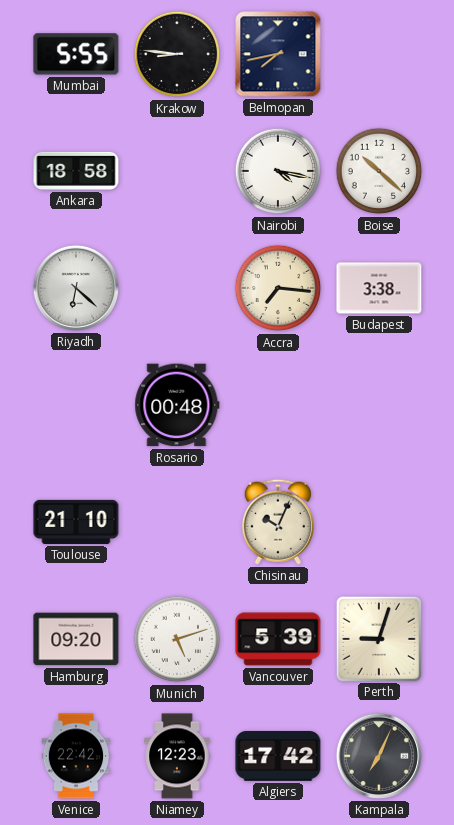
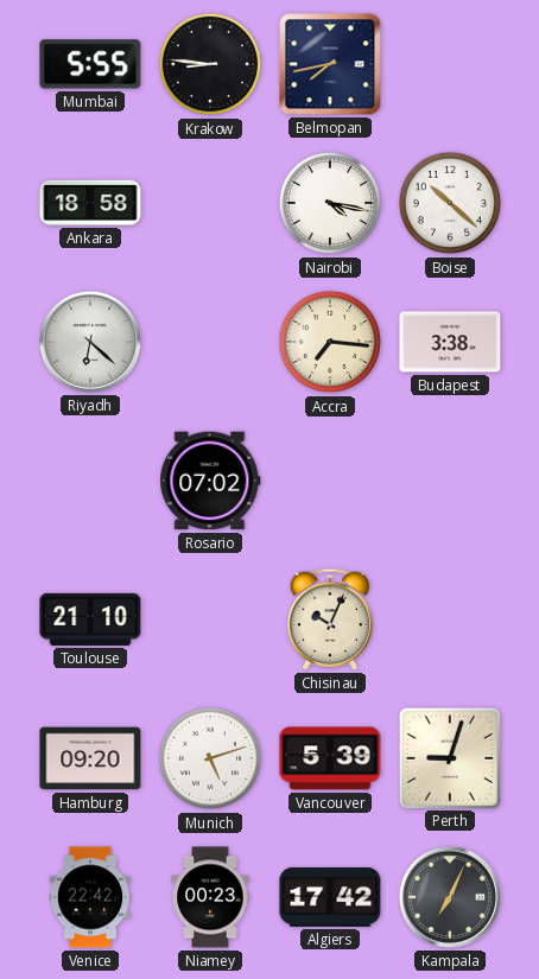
Rosario: 00:48 -> 07:02 (210, 481)
Niamey: 12:23 -> 00:23 (210, 897)
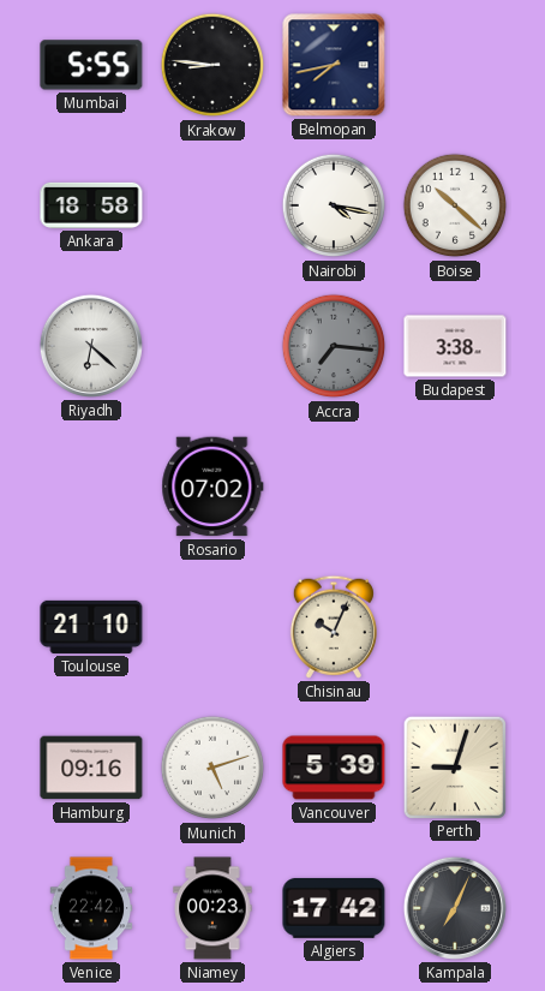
Accra dial: cream -> grey (334, 346)
Hamburg: 09:20 -> 09:16 (91, 768)
